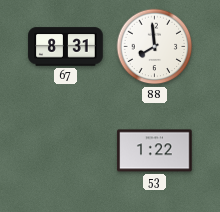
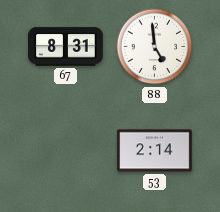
88: 7:59 -> 4:59 (155, 47)
53: 1:22 -> 2:14 (155, 151)
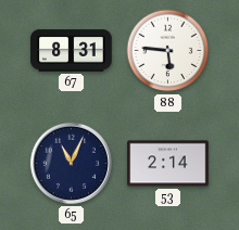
88: 4:59 -> 5:46 (168, 51)
65: none -> 11:04 (71, 163)
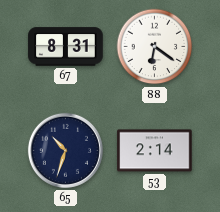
88: 5:46 -> 6:21 (155, 47)
65: 11:04 -> 10:33 (65, 150)
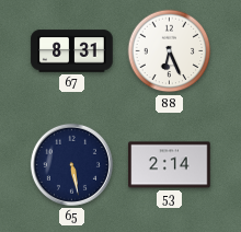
88: 6:21 -> 6:26 (170, 51)
65: 10:33 -> 5:28 (71, 164)
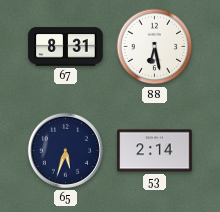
88: 6:26 -> 6:28 (155, 47)
65: 5:28 -> 5:33 (65, 150)
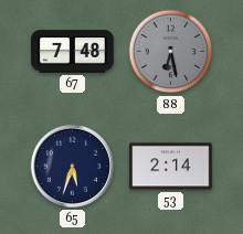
67: 8:31 -> 7:48 (73, 52)
88 dial: white -> grey (171, 52)
